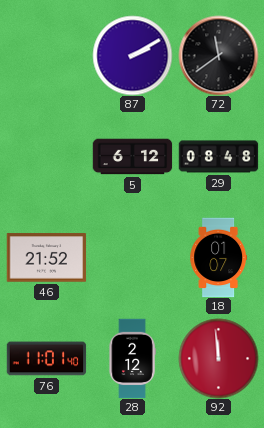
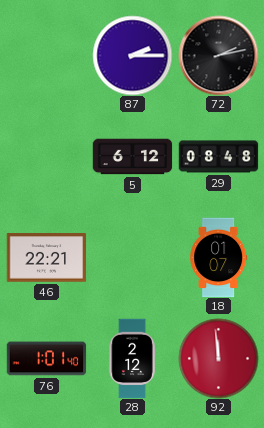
87: 2:10 -> 2:15 (132, 55)
72: 11:39 -> 2:13 (218, 55)
46: 21:52 -> 22:21 (46, 258)
76: 11:01 -> 1:01 (46, 359)
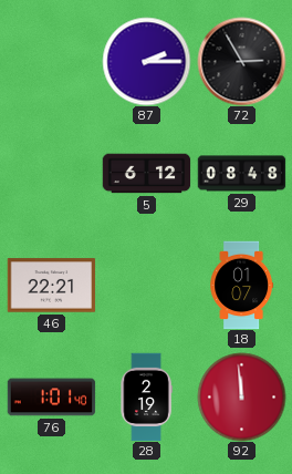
72: 2:13 -> 2:55 (241, 61)
28: 2:12 -> 2:19 (146, 396)
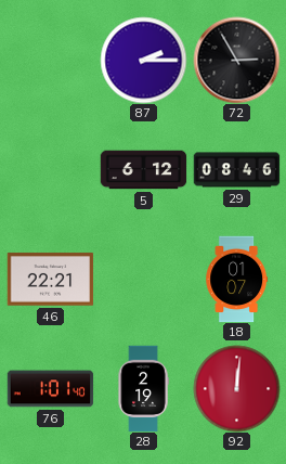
29: 08:48 -> 08:46 (236, 170)
92: 11:59 -> 12:01 (236, 388)
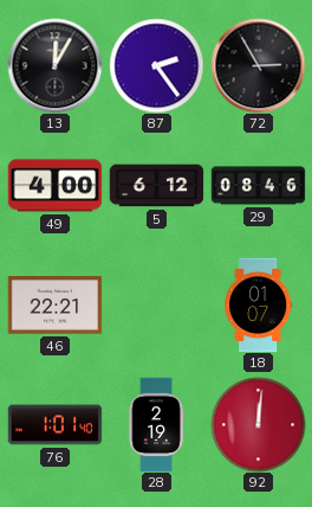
13: none -> 12:05 (54, 65)
87: 2:15 -> 2:24 (156, 65)
49: none -> 4:00 (54, 186)
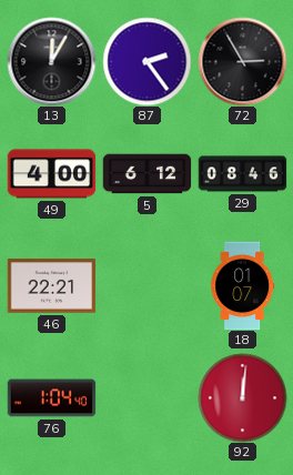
76: 1:01 -> 1:04 (51, 398)
28: 2:19 -> none (156, 424)
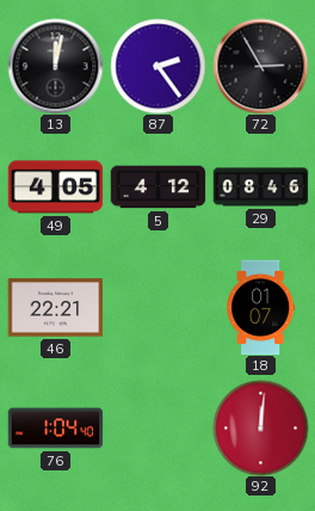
13: 12:05 -> 12:02 (55, 66)
49: 4:00 -> 4:05 (55, 187)
5: 6:12 -> 4:12 (157, 187)
